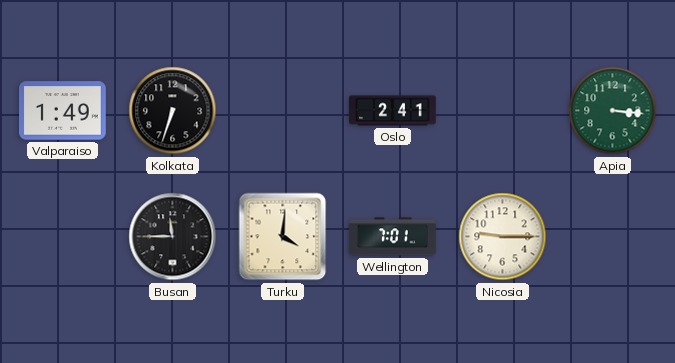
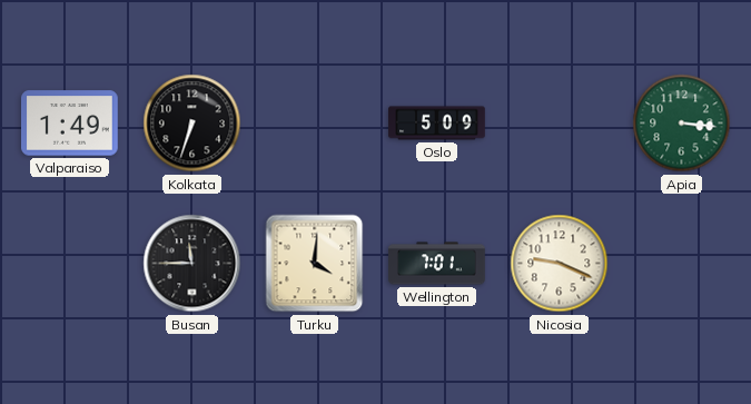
Oslo: 2:41 -> 5:09 (437, 124)
Nicosia: 9:15 -> 9:19 (560, 264)
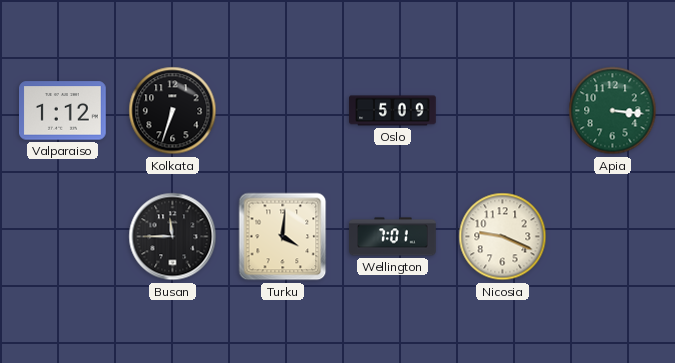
Valparaiso: 1:49 -> 1:12 (63, 111)
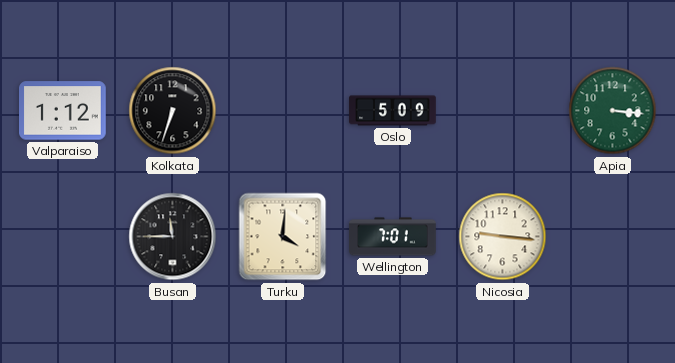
Nicosia: 9:19 -> 9:16 (503, 237)
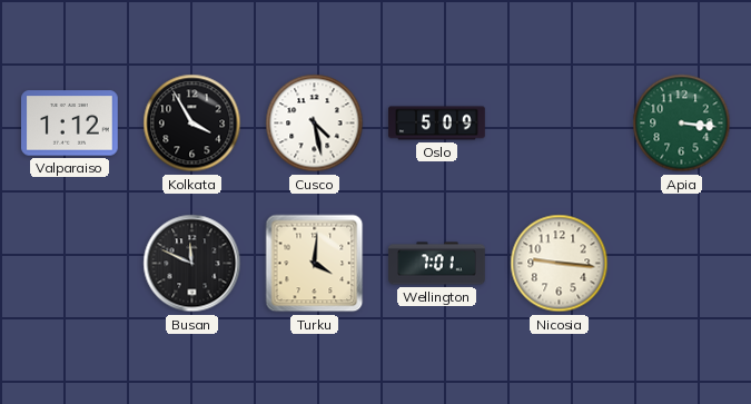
Kolkata: 6:33 -> 3:55 (192, 124)
Cusco: none -> 4:28 (315, 124)
Busan: 11:45 -> 11:49 (192, 264)
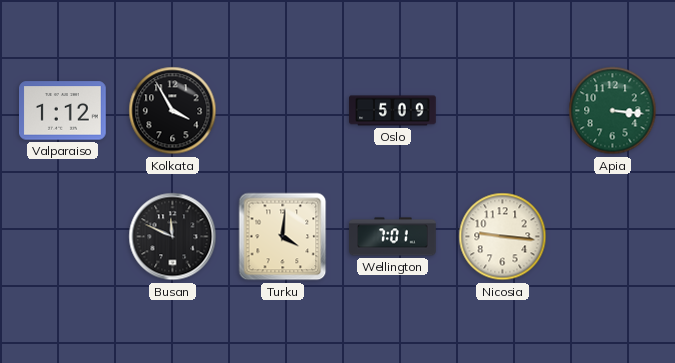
Cusco: 4:28 -> none (315, 124)
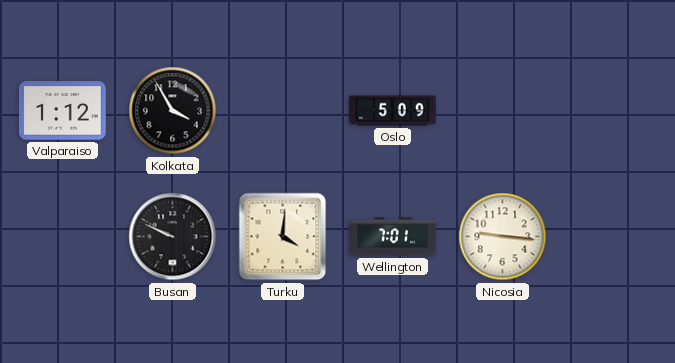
Apia: 3:16 -> none (613, 111)
Busan: 11:49 -> 9:49 (173, 237)
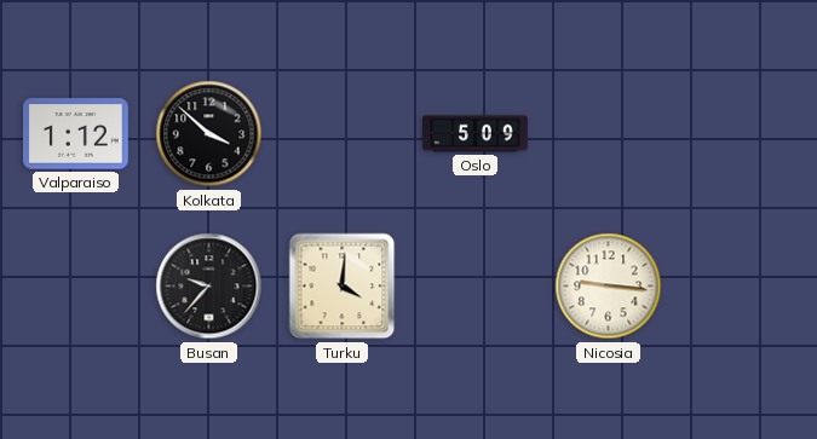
Kolkata: 3:55 -> 3:52 (209, 134)
Busan: 9:49 -> 9:37 (209, 287)
Wellington: 7:01 -> none (393, 237)
